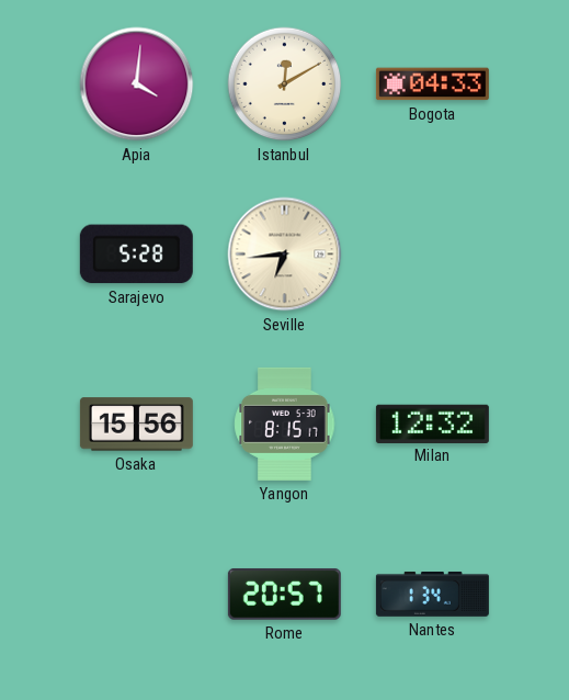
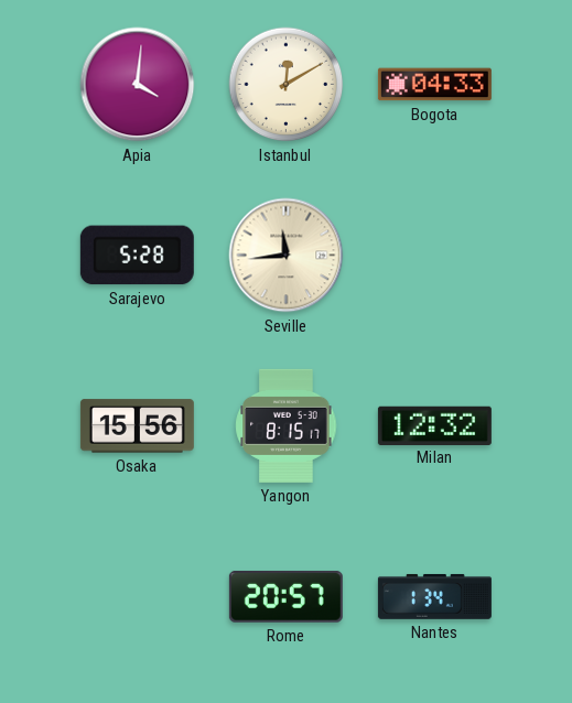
Seville: 6:44 -> 11:44 (287, 256)
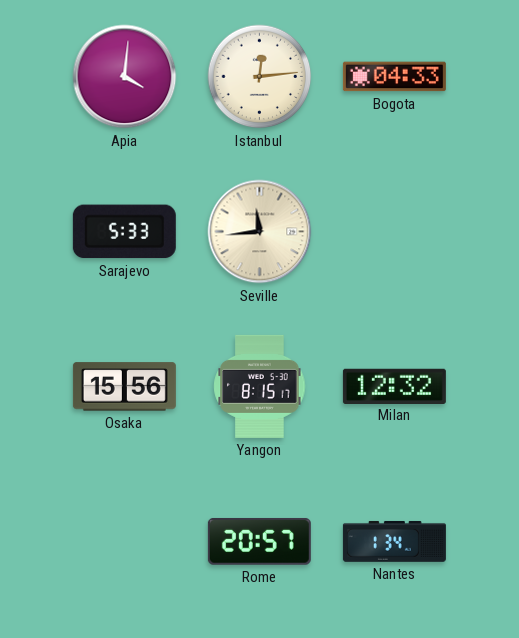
Istanbul: 12:10 -> 12:14 (260, 77)
Sarajevo: 5:28 -> 5:33 (124, 232)
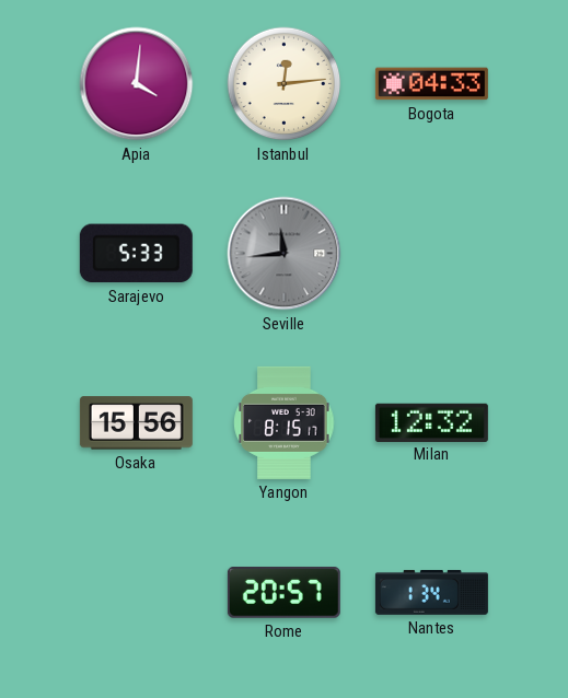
Seville dial: cream -> grey (285, 254)
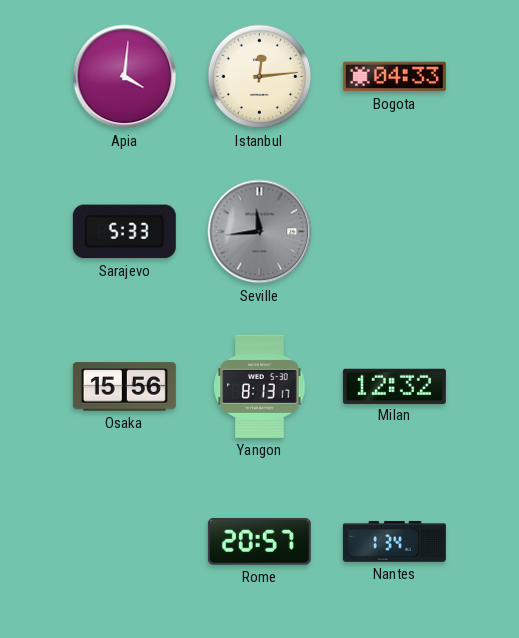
Yangon: 8:15 -> 8:13 (260, 386)
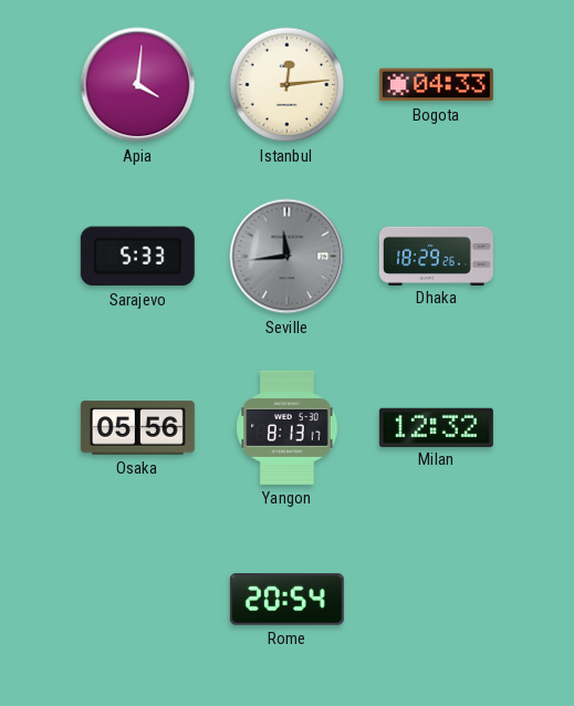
Dhaka: none -> 18:29 (436, 256)
Osaka: 15:56 -> 05:56 (137, 428)
Rome: 20:57 -> 20:54 (286, 599)
Nantes: 1:34 -> none (394, 541)
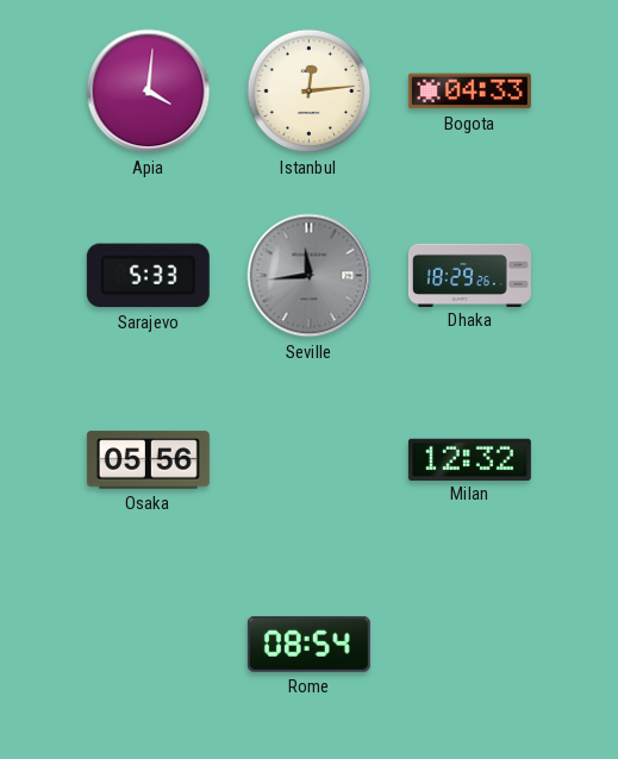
Yangon: 8:13 -> none (288, 427)
Rome: 20:54 -> 08:54 (308, 644)
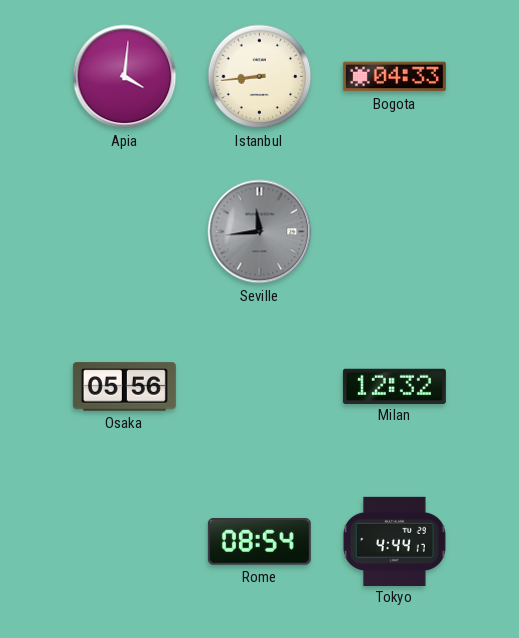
Istanbul: 12:14 -> 8:44 (260, 77)
Sarajevo: 5:33 -> none (148, 276)
Dhaka: 18:29 -> none (469, 275)
Tokyo: none -> 4:44 (394, 541)
